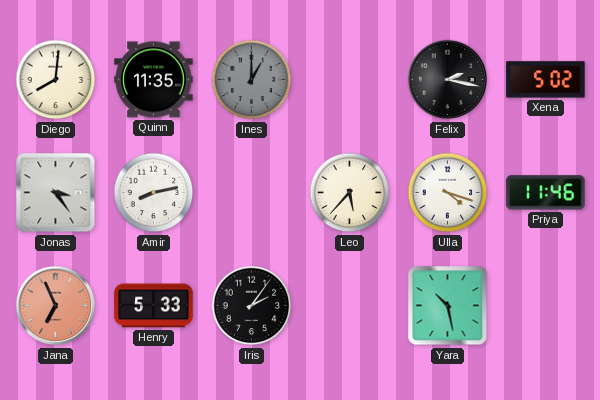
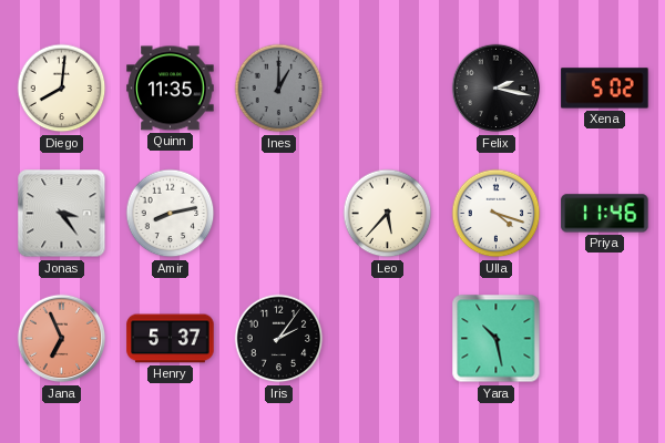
Henry: 5:33 -> 5:37 (171, 339)
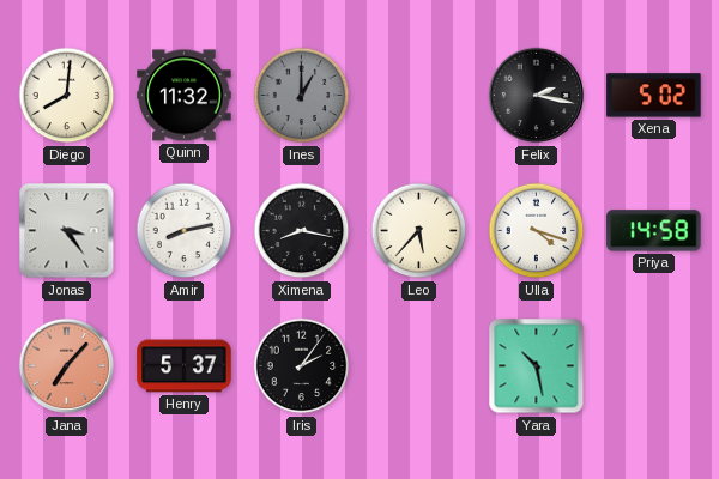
Quinn: 11:35 -> 11:32 (185, 96)
Ximena: none -> 8:17 (302, 231)
Priya: 11:46 -> 14:58 (654, 231)
Jana: 6:56 -> 7:07 (67, 366)
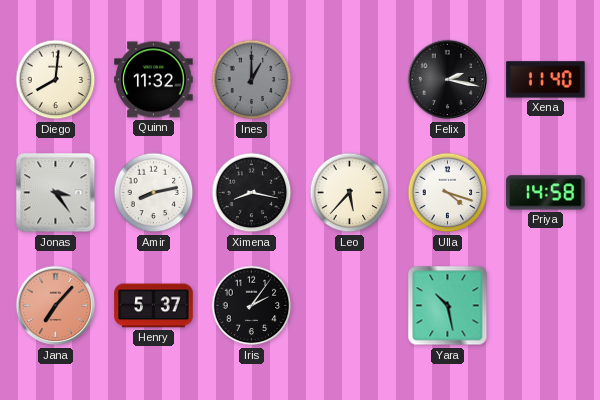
Xena: 5:02 -> 11:40 (546, 80)
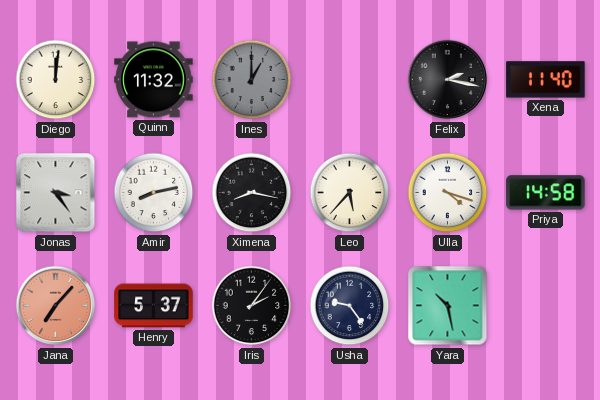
Diego: 8:01 -> 12:01 (56, 80)
Usha: none -> 9:24 (350, 306)
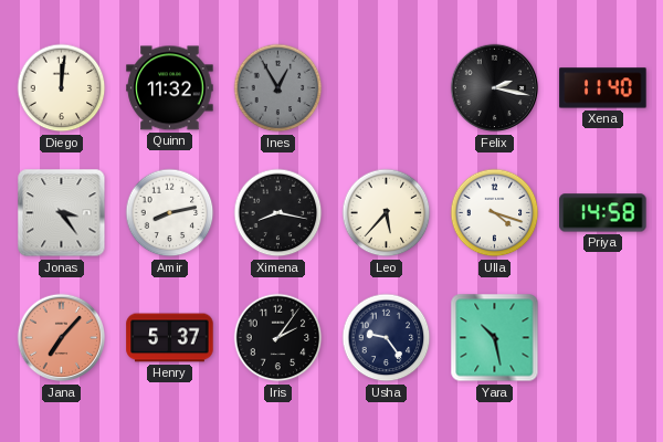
Ines: 1:00 -> 12:55 (278, 88)
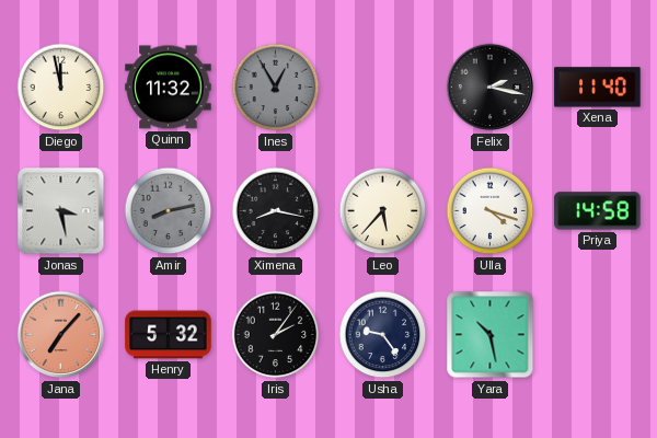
Diego: 12:01 -> 11:58 (61, 88)
Jonas: 3:24 -> 3:28 (61, 211)
Amir dial: white -> grey (169, 211)
Henry: 5:37 -> 5:32 (169, 335)
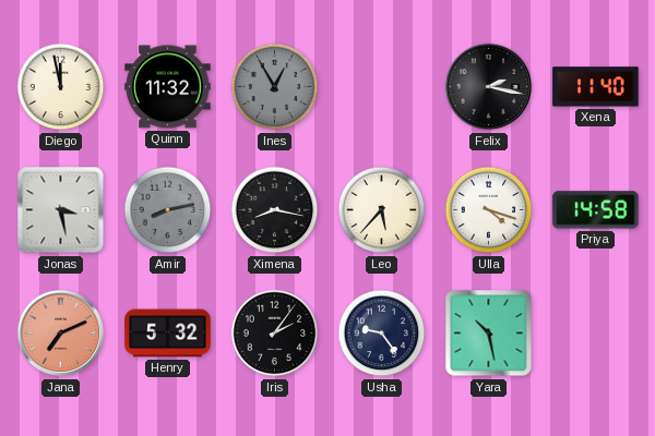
Jana: 7:07 -> 7:11 (61, 334)
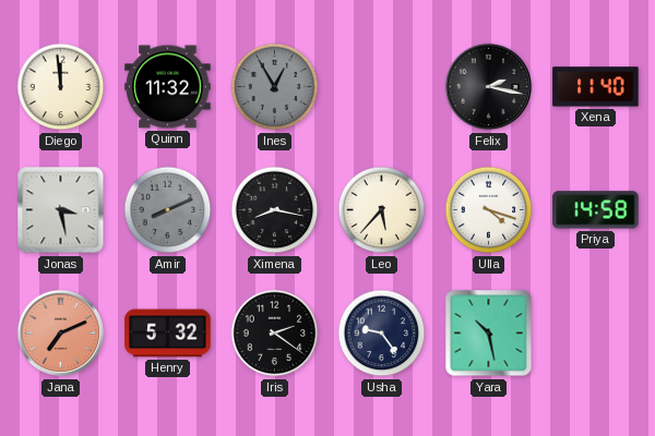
Diego: 11:58 -> 11:59 (61, 87)
Amir: 8:13 -> 8:11 (168, 210)
Iris: 2:06 -> 2:21 (275, 334)
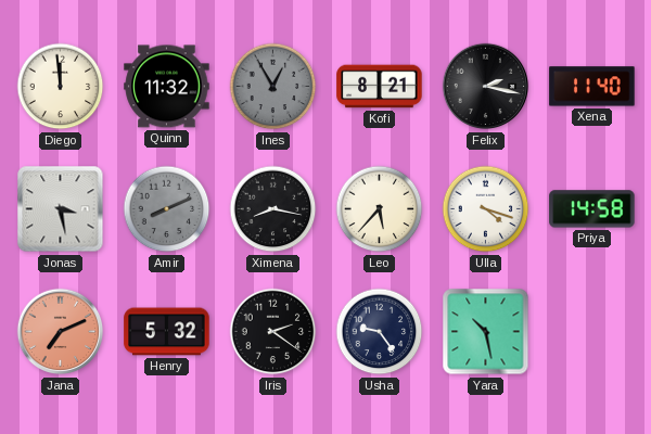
Kofi: none -> 8:21 (380, 87)
